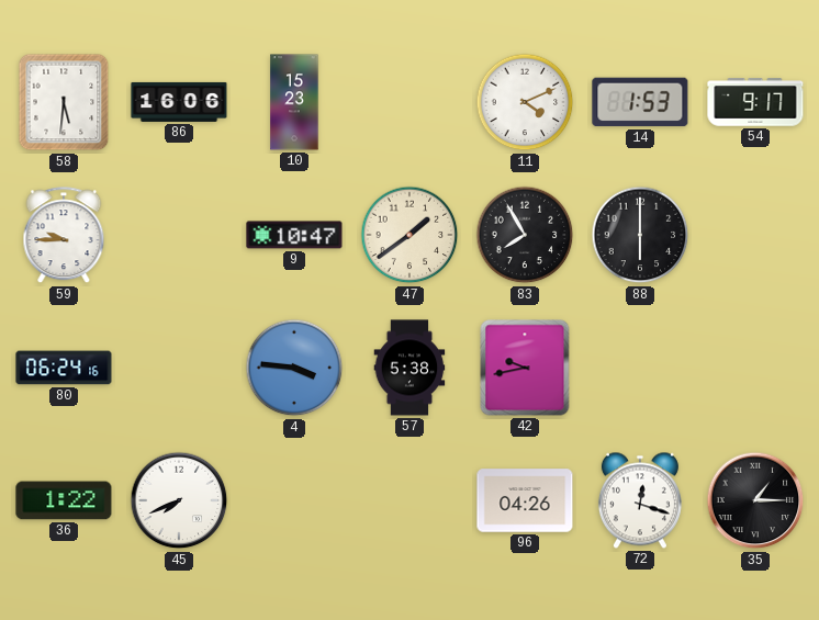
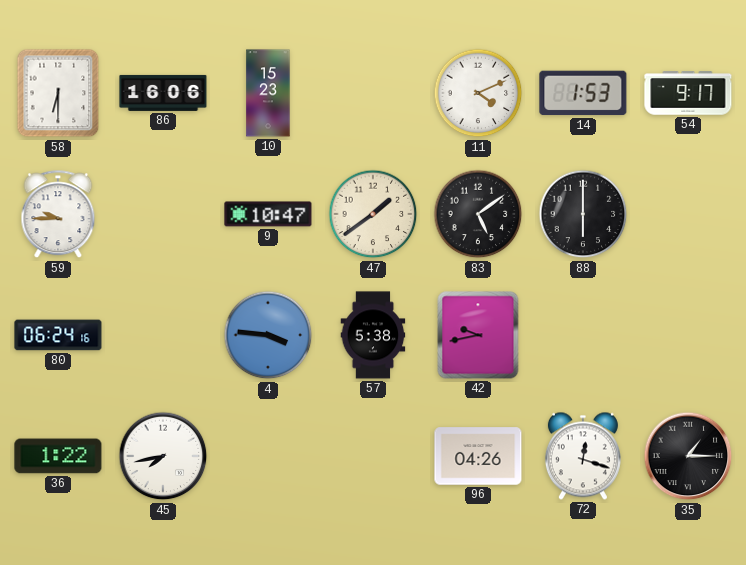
58: 5:31 -> 6:30 (58, 93)
83: 7:55 -> 5:09 (478, 214)
45: 7:41 -> 7:43 (163, 456)
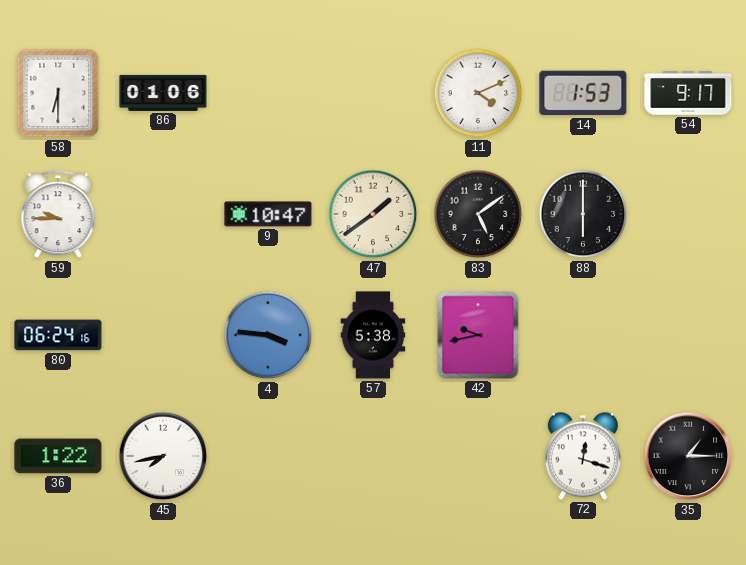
86: 16:06 -> 01:06 (163, 93)
10: 15:23 -> none (268, 93)
96: 04:26 -> none (478, 456)
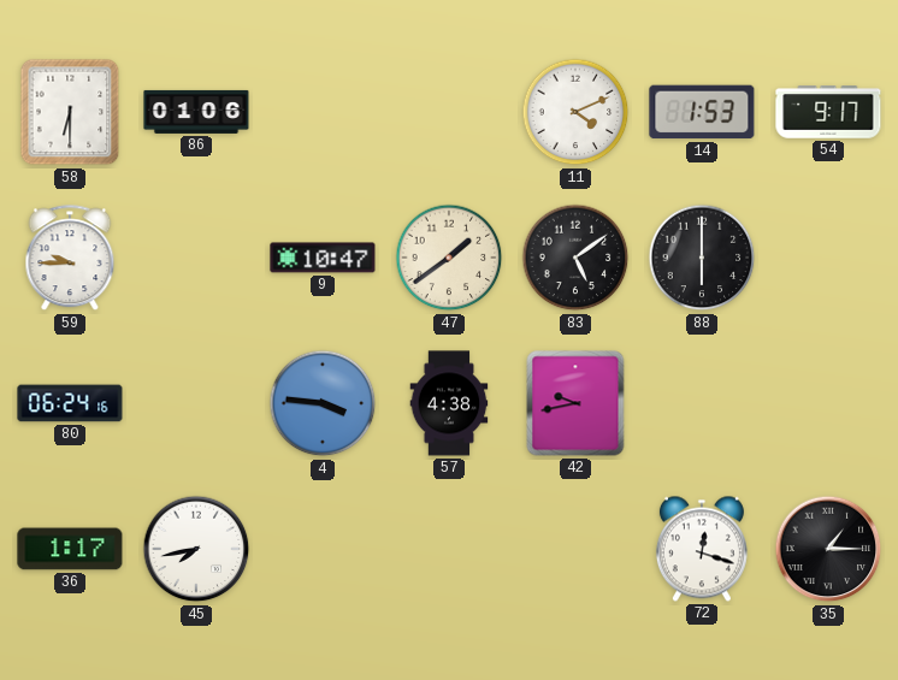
57: 5:38 -> 4:38 (449, 403)
36: 1:22 -> 1:17 (70, 549)
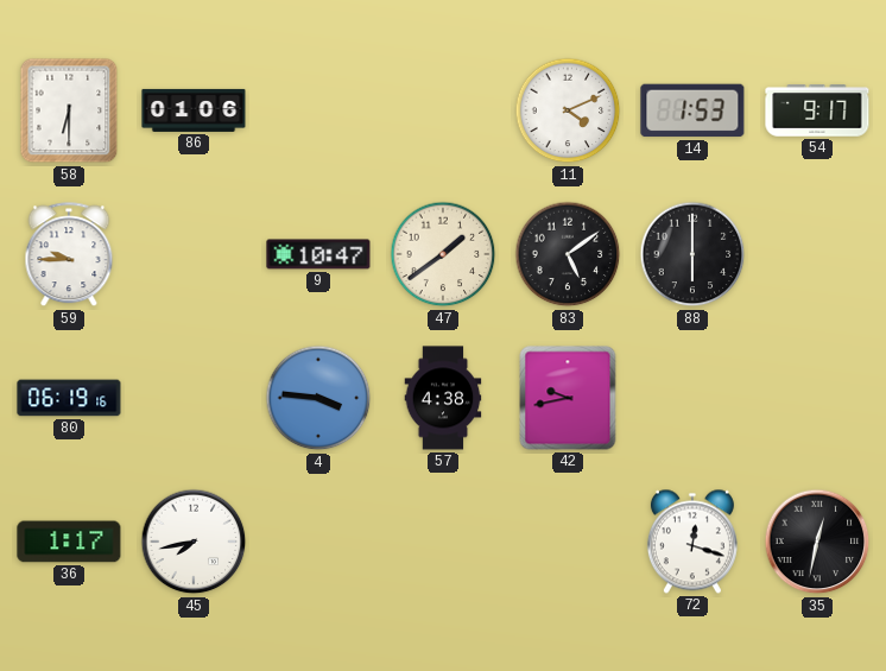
80: 06:24 -> 06:19 (69, 398)
35: 1:15 -> 12:32 (817, 542)
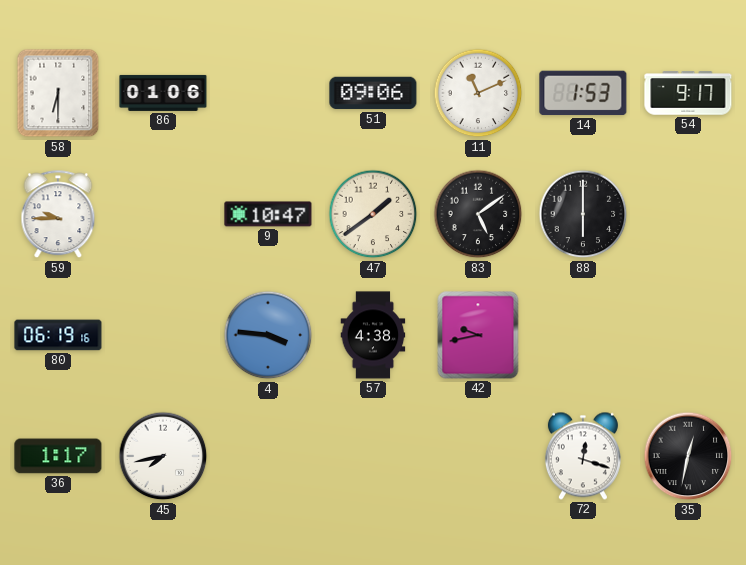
51: none -> 09:06 (373, 93)
11: 4:11 -> 11:11 (478, 93)
